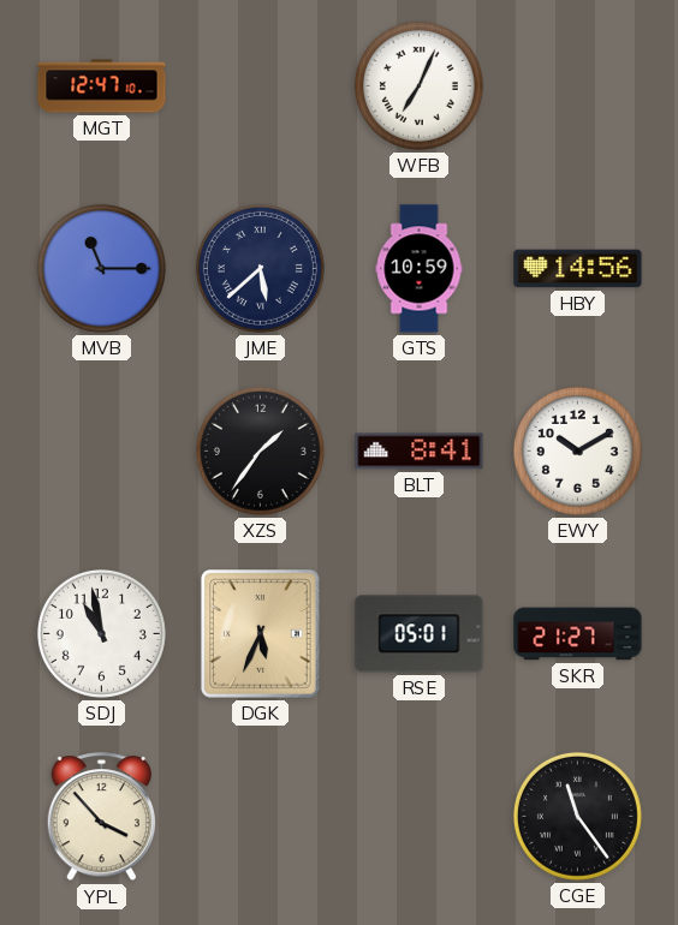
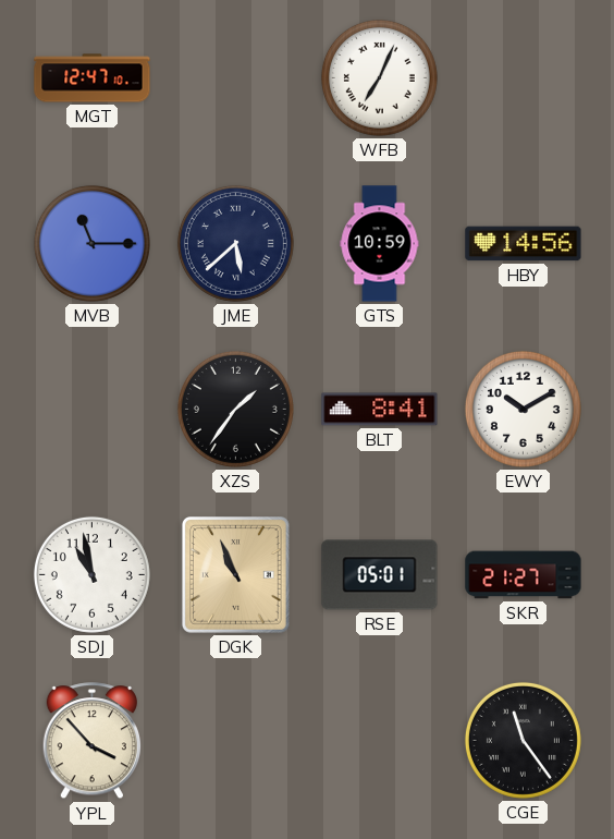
DGK: 5:34 -> 10:56 (235, 575)
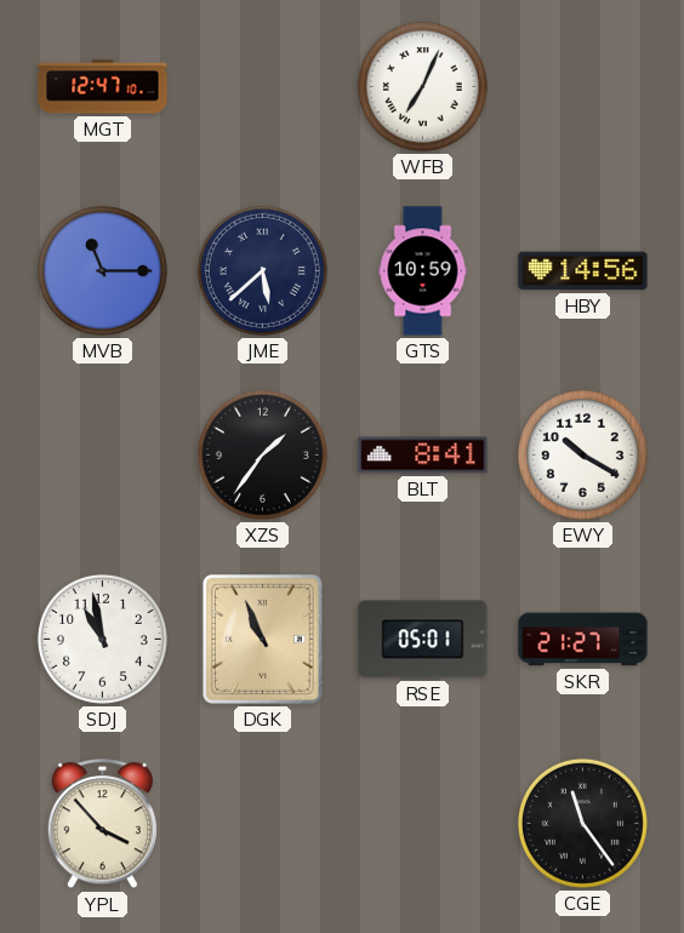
EWY: 10:10 -> 10:20 (582, 454)
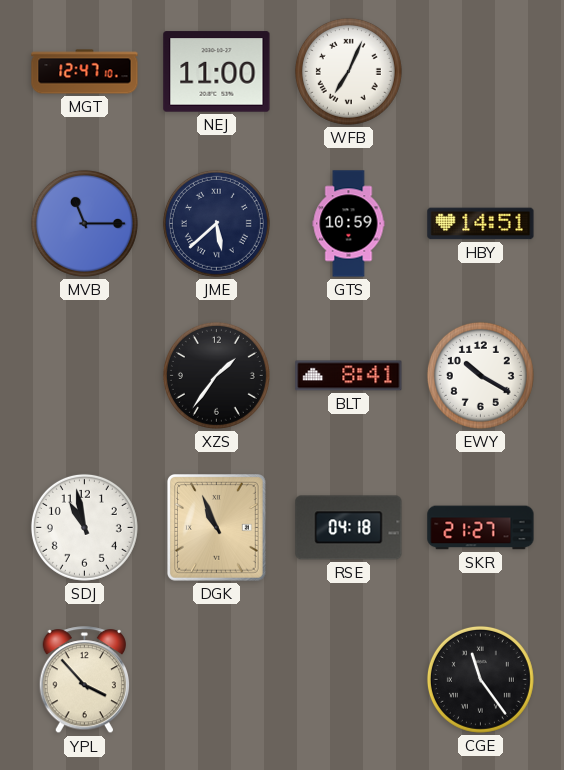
NEJ: none -> 11:00 (217, 72)
HBY: 14:56 -> 14:51 (481, 224)
RSE: 05:01 -> 04:18 (349, 528)
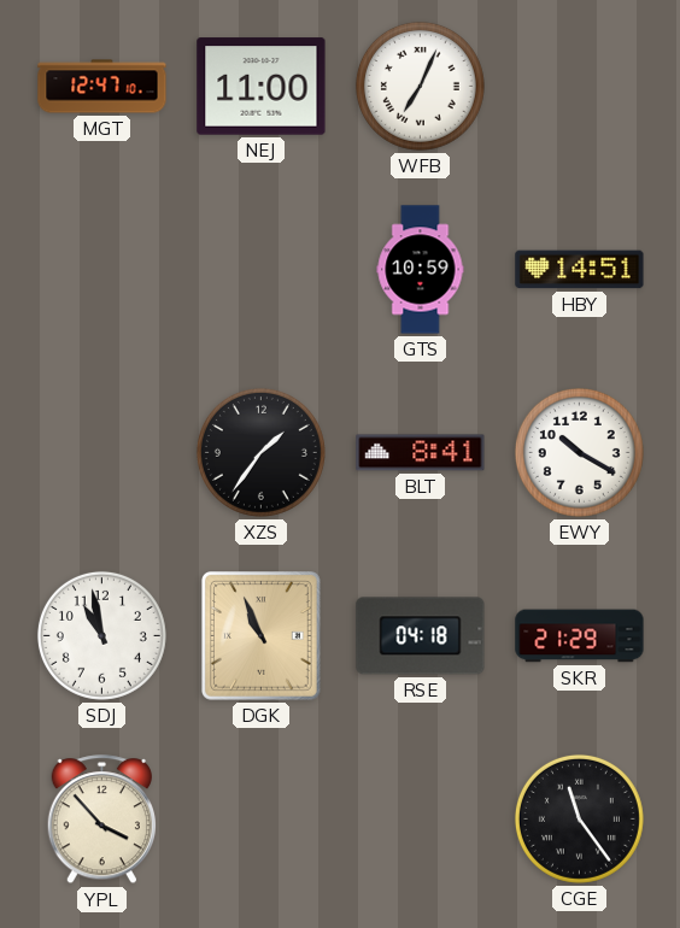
MVB: 11:15 -> none (84, 223)
JME: 5:38 -> none (216, 223)
SKR: 21:27 -> 21:29 (580, 636)
